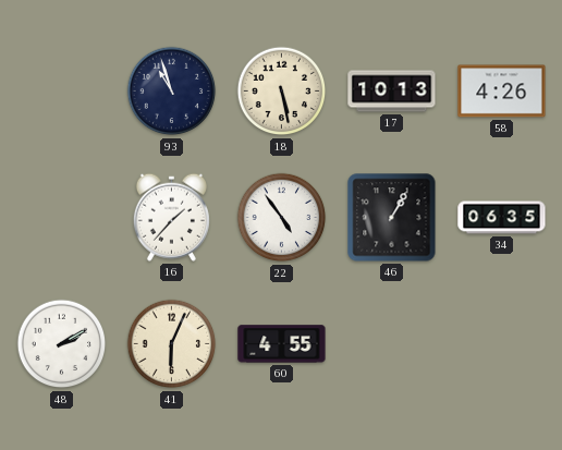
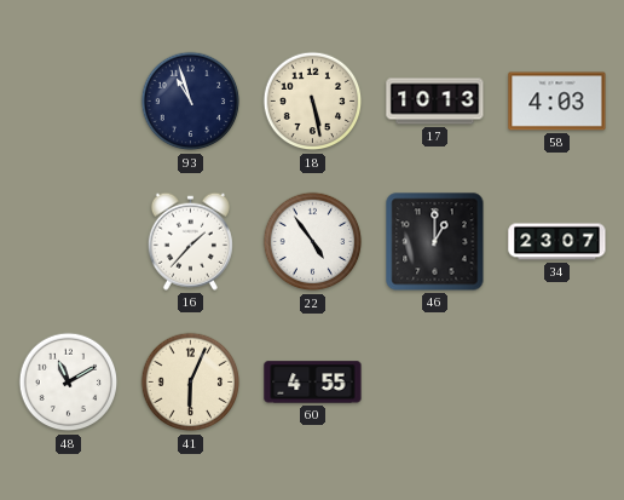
58: 4:26 -> 4:03 (557, 102)
46: 1:05 -> 1:00 (435, 242)
34: 06:35 -> 23:07 (557, 242)
48: 2:10 -> 11:10 (69, 383)
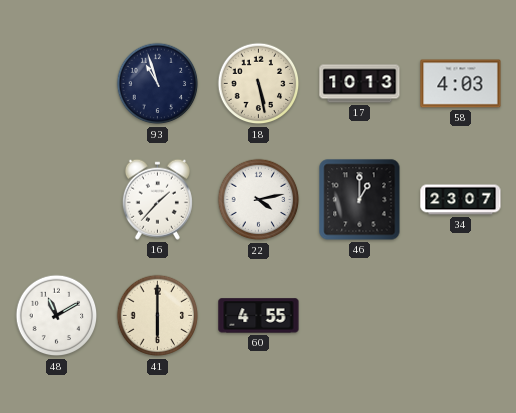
22: 4:54 -> 4:13 (259, 200)
41: 6:04 -> 6:00 (158, 316)
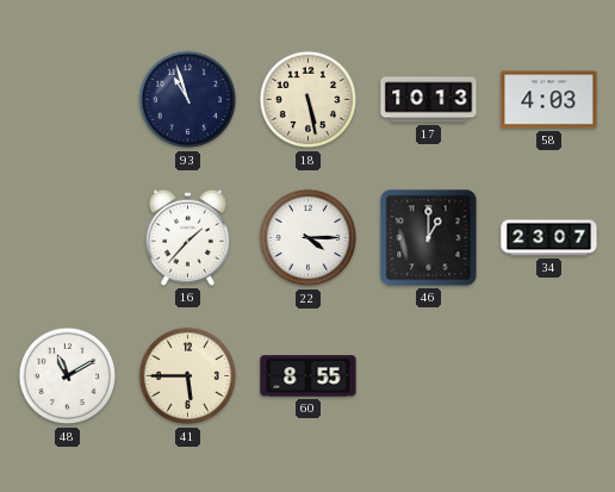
22: 4:13 -> 4:15 (309, 238)
41: 6:00 -> 5:45 (188, 376)
60: 4:55 -> 8:55 (309, 376)
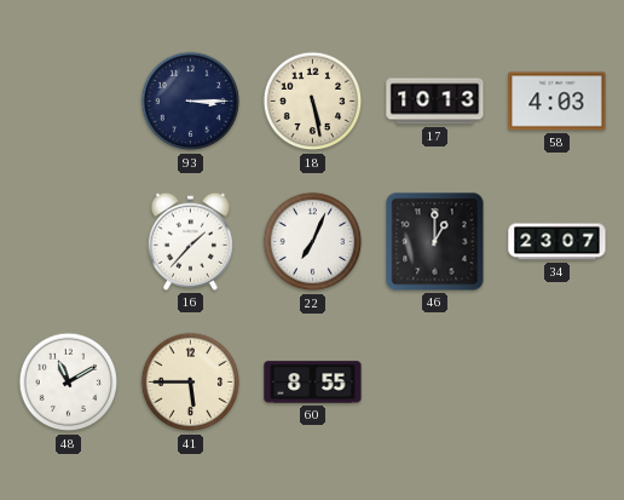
93: 10:57 -> 3:15 (191, 102)
22: 4:15 -> 7:04 (313, 242)
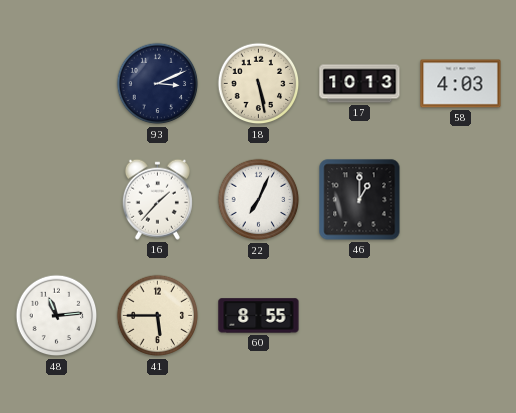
93: 3:15 -> 3:11 (158, 84)
34: 23:07 -> none (557, 242)
48: 11:10 -> 11:14 (57, 316)
